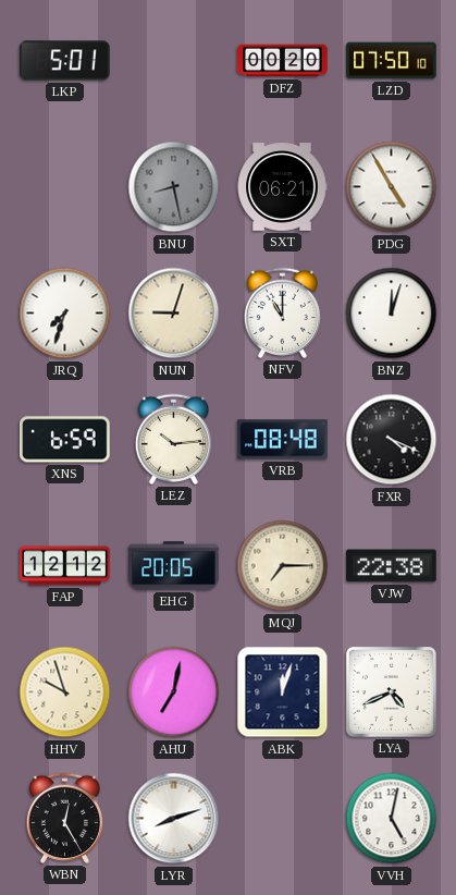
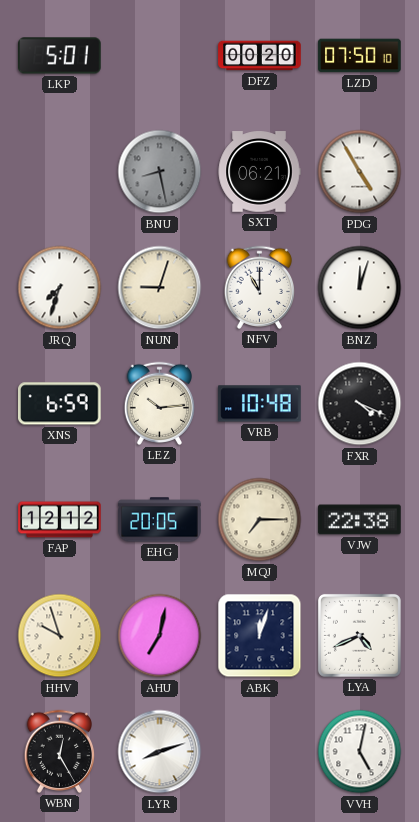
VRB: 08:48 -> 10:48 (260, 404)
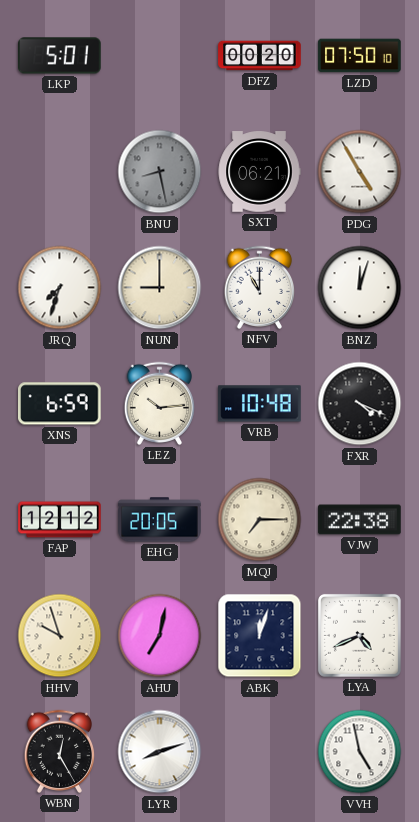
NUN: 9:03 -> 9:00 (160, 288)
VVH: 5:02 -> 4:58 (360, 752)
